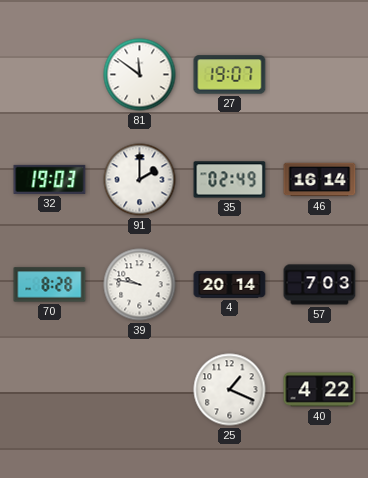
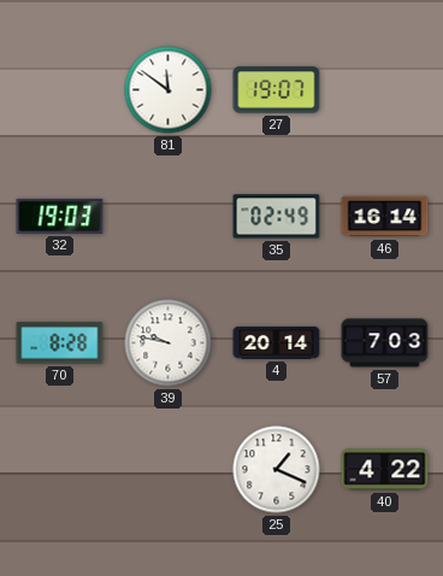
91: 2:00 -> none (140, 180)
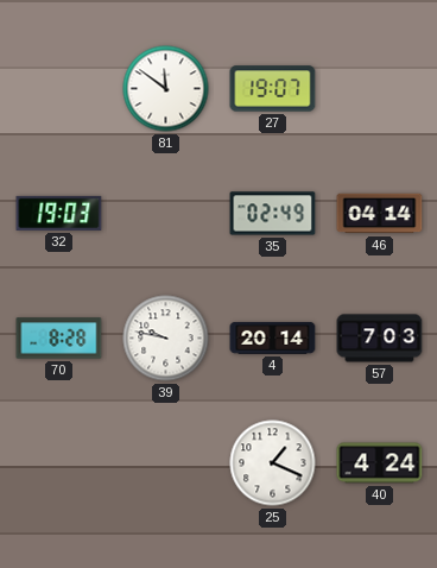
46: 16:14 -> 04:14 (380, 214)
40: 4:22 -> 4:24 (380, 463)
